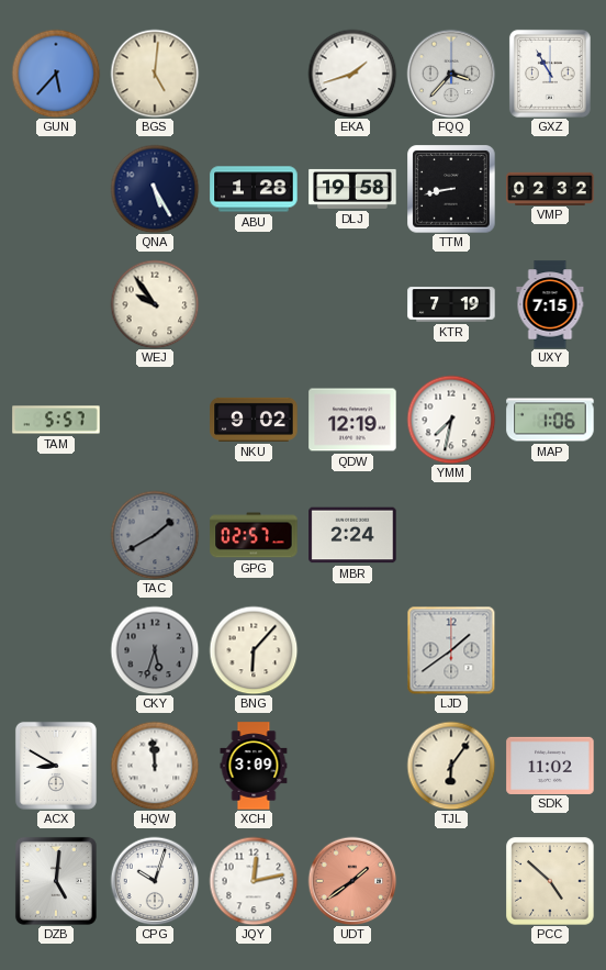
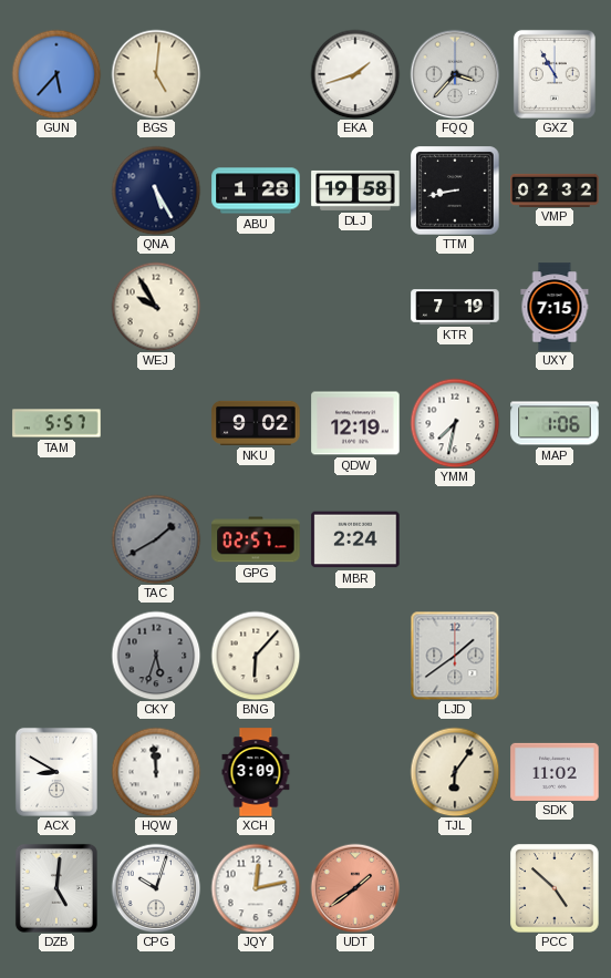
WEJ: 9:54 -> 9:55 (156, 307)
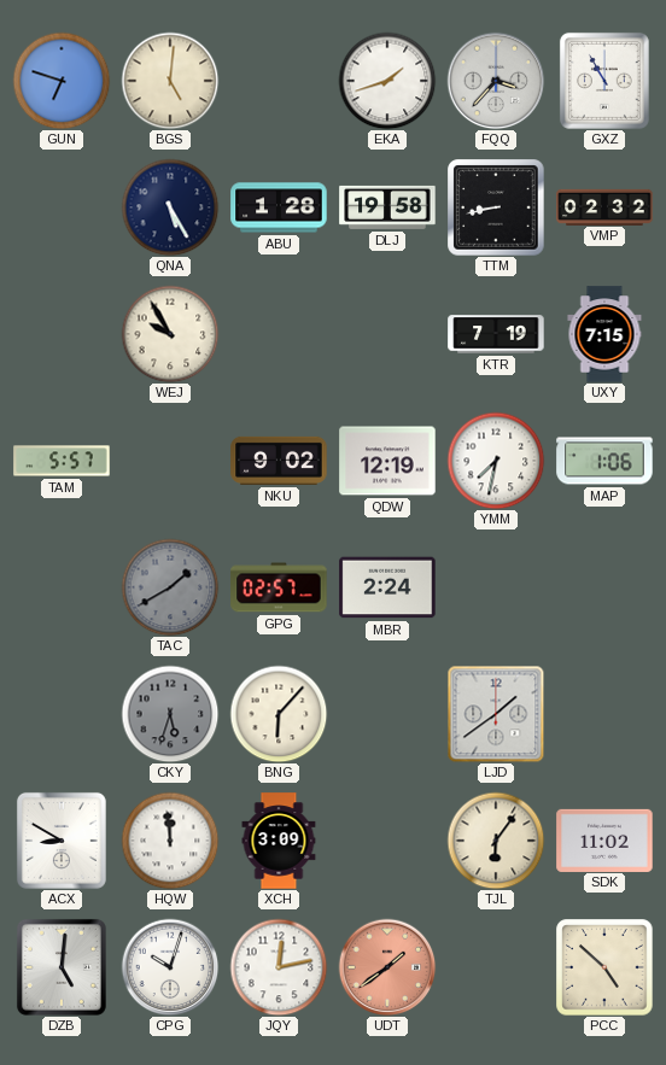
GUN: 5:37 -> 6:48 (62, 81)
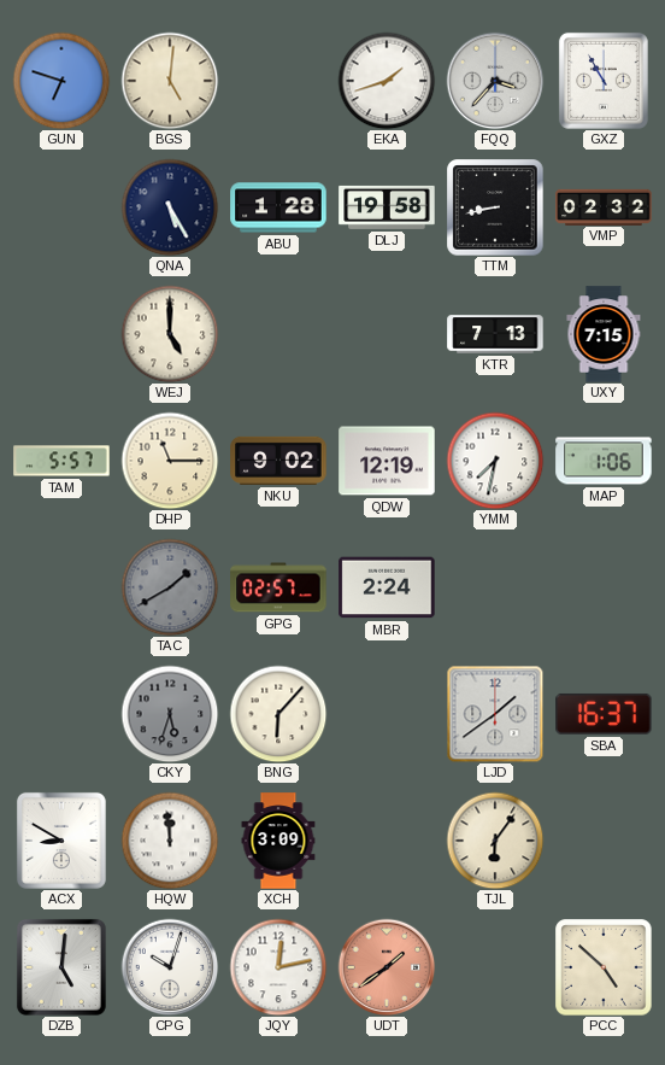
WEJ: 9:55 -> 5:00 (170, 334)
KTR: 7:19 -> 7:13 (495, 334)
DHP: none -> 11:15 (170, 461)
SBA: none -> 16:37 (604, 714)
SDK: 11:02 -> none (604, 839)
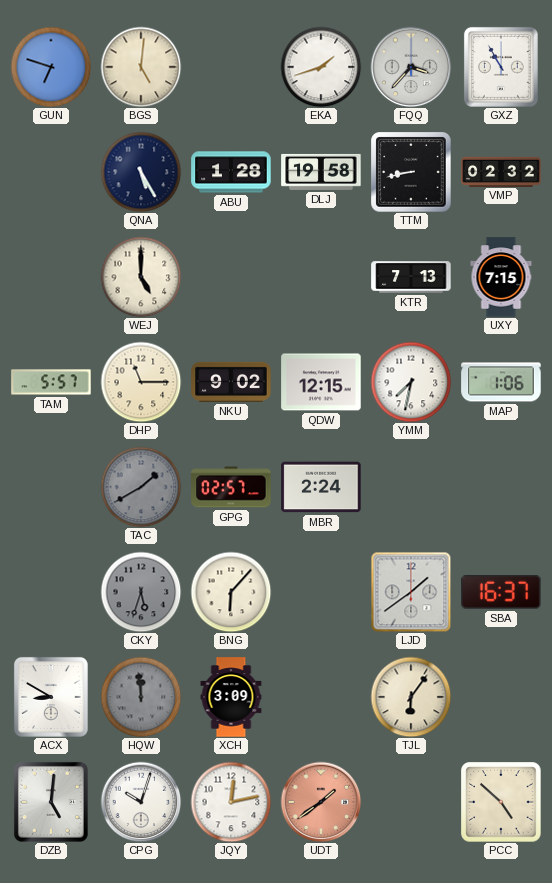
QDW: 12:19 -> 12:15 (321, 382)
HQW dial: white -> grey (141, 697)
